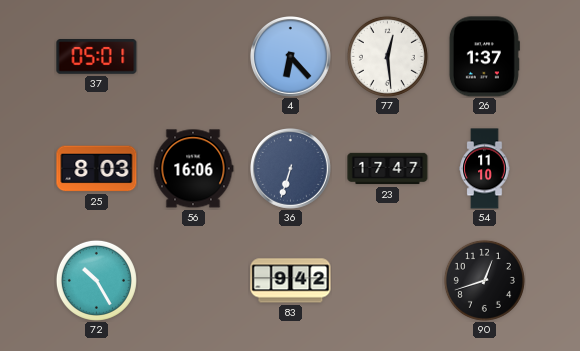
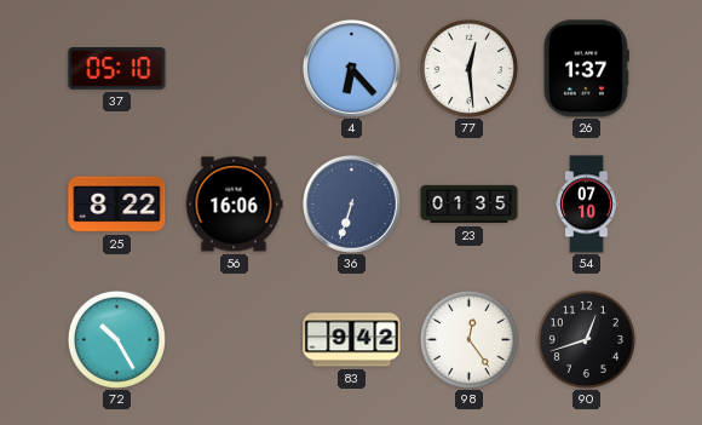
37: 05:01 -> 05:10 (117, 69)
25: 8:03 -> 8:22 (117, 205)
23: 17:47 -> 01:35 (470, 205)
54: 11:10 -> 07:10 (587, 205)
98: none -> 12:24 (468, 339)
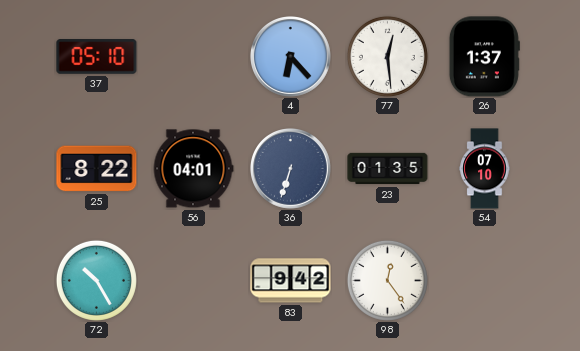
56: 16:06 -> 04:01 (193, 169)
90: 12:42 -> none (586, 339)
